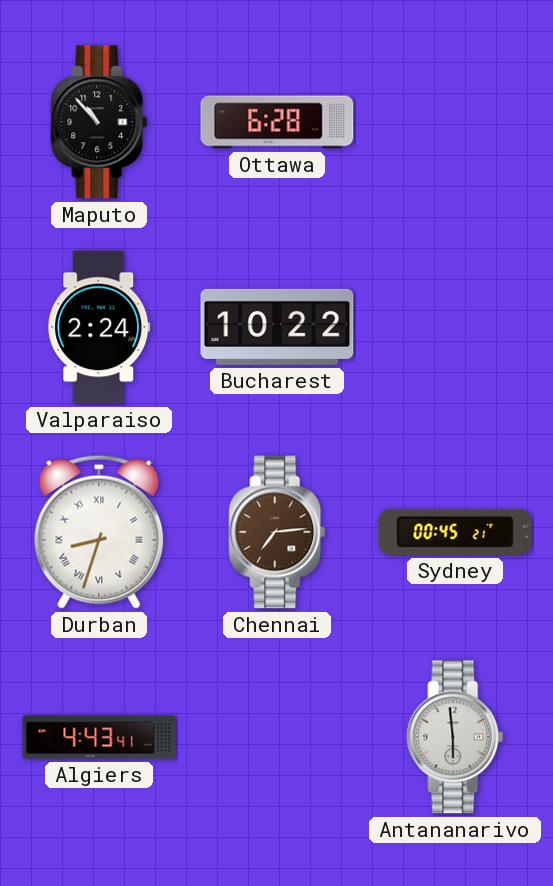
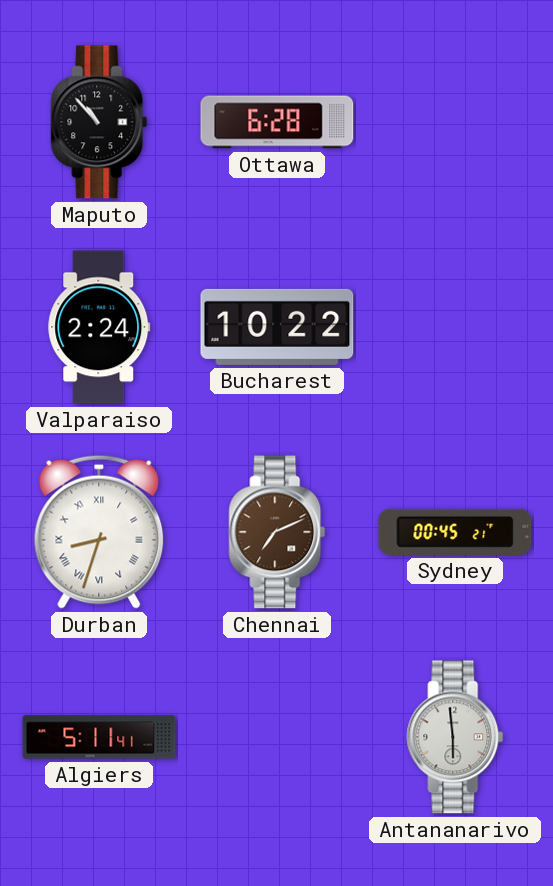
Chennai: 7:14 -> 7:11 (277, 532)
Algiers: 4:43 -> 5:11 (99, 737)
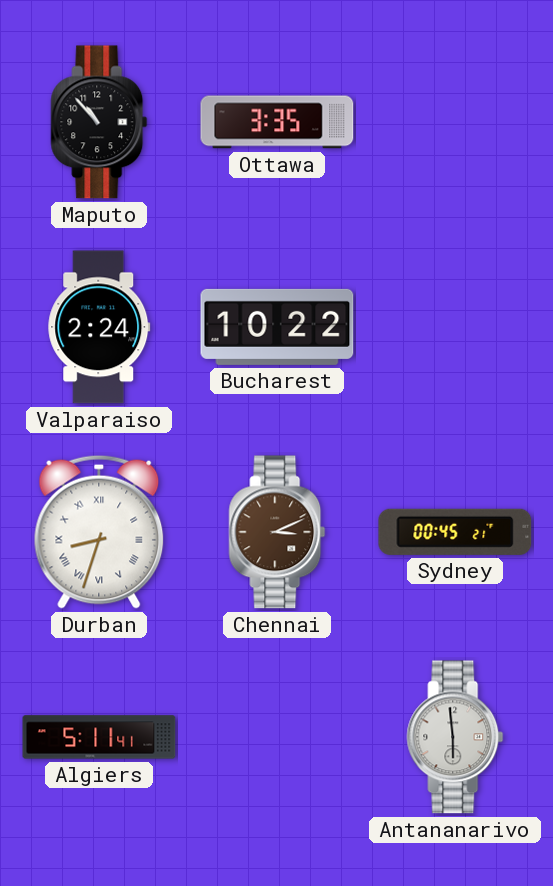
Ottawa: 6:28 -> 3:35 (277, 122)
Chennai: 7:11 -> 3:11 (277, 532)
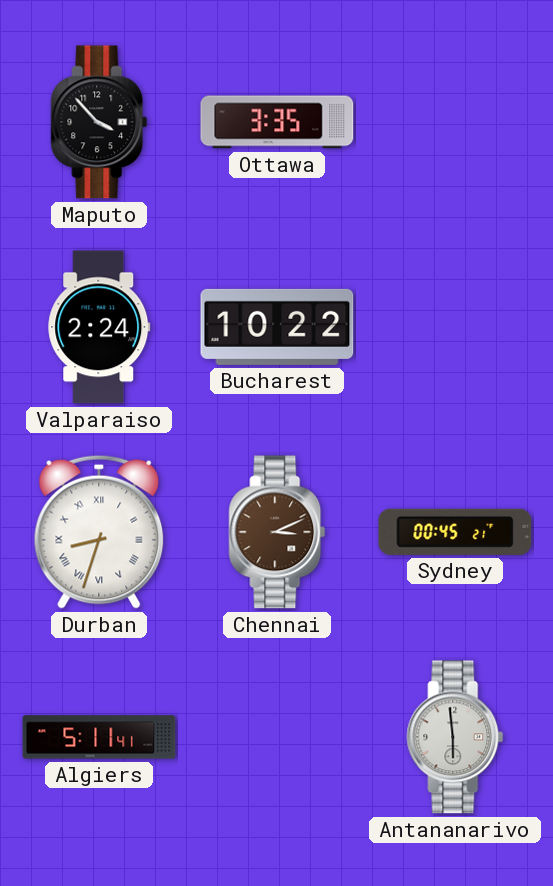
Maputo: 10:53 -> 3:53 (99, 122)
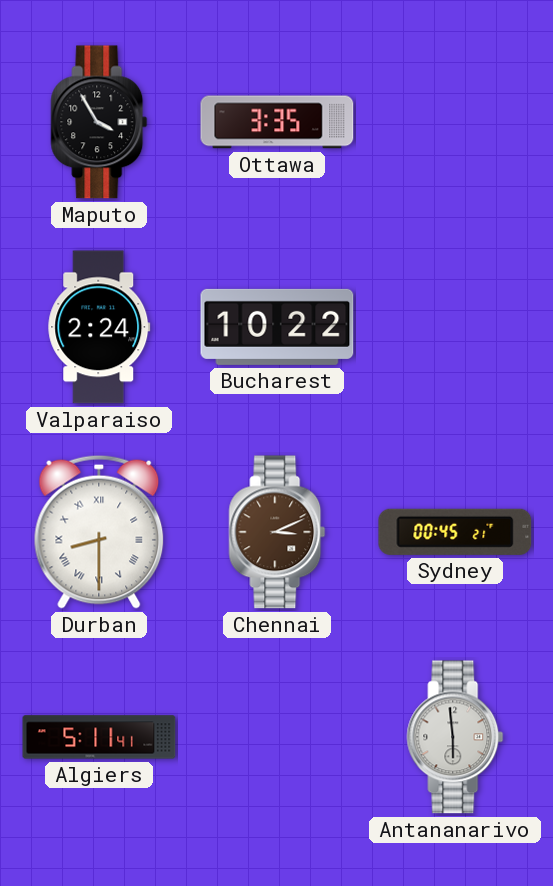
Maputo: 3:53 -> 3:55 (99, 122)
Durban: 8:33 -> 8:30 (99, 532)
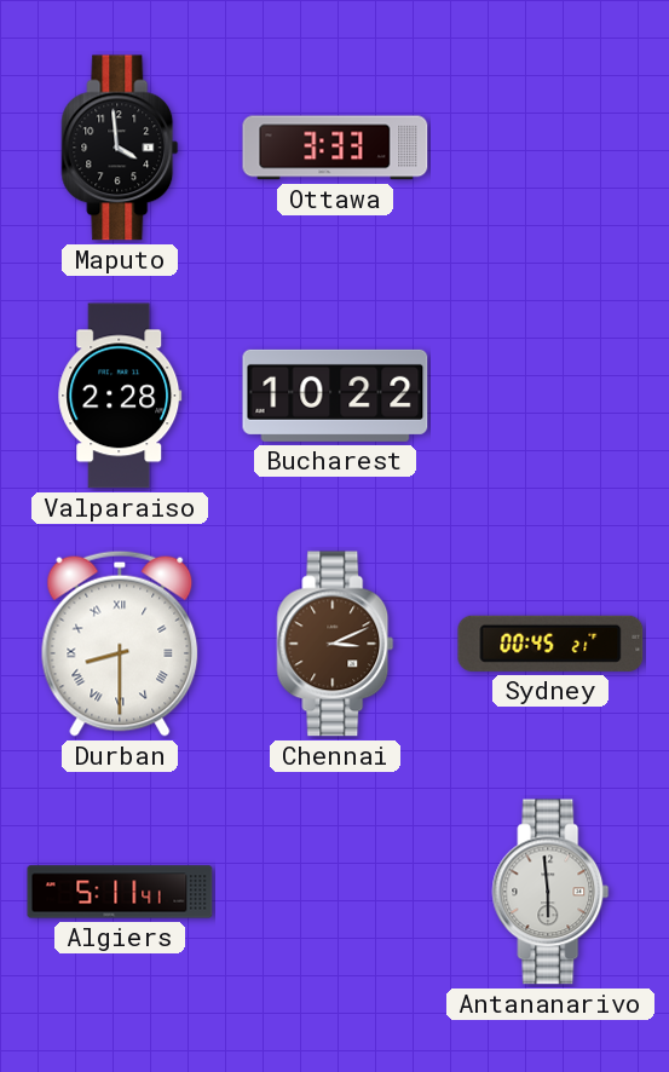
Maputo: 3:55 -> 3:59 (120, 148)
Ottawa: 3:35 -> 3:33 (335, 148)
Valparaiso: 2:24 -> 2:28 (120, 396)
